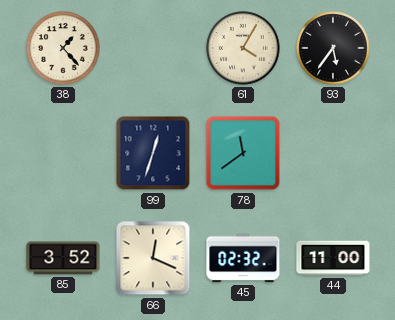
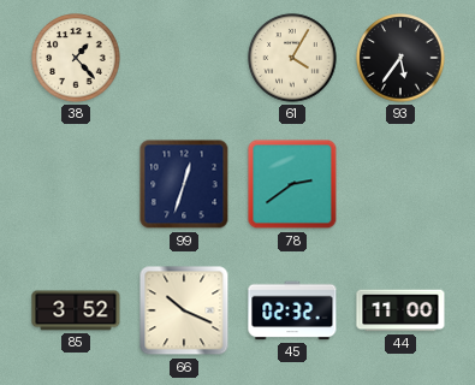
78: 11:39 -> 2:39 (292, 184)
66: 12:19 -> 10:19 (184, 310)
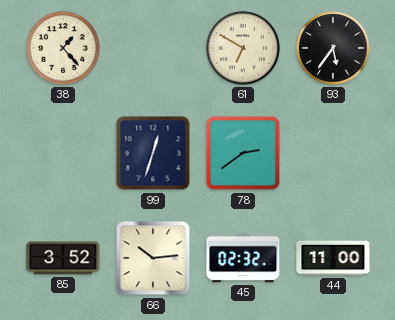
61: 4:05 -> 6:50 (243, 48)
66: 10:19 -> 10:14 (153, 258)
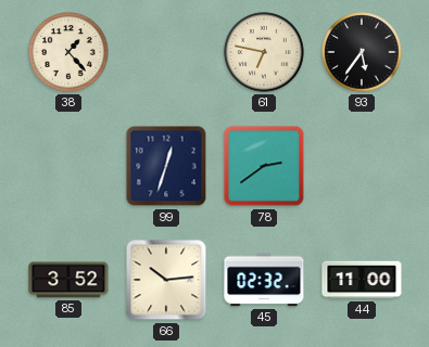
61: 6:50 -> 6:47 (264, 52)
